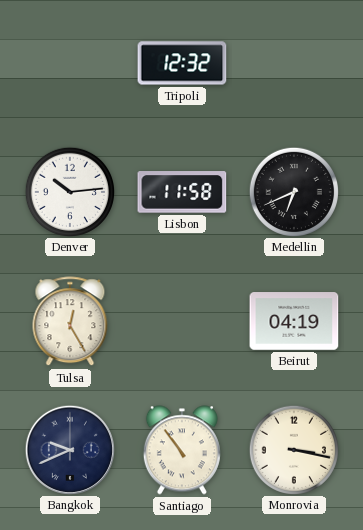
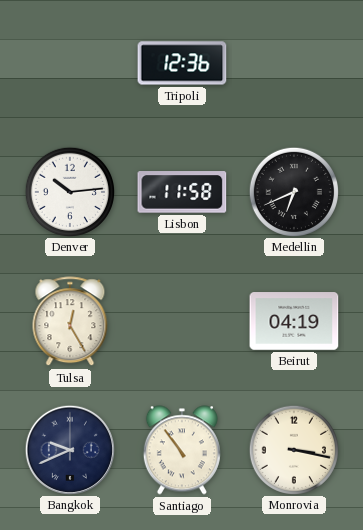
Tripoli: 12:32 -> 12:36 (182, 63)
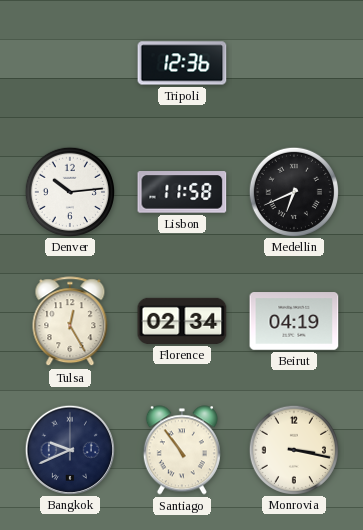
Florence: none -> 02:34 (182, 321)
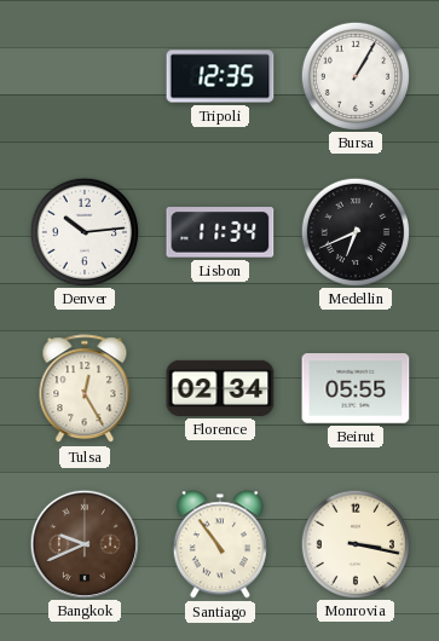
Tripoli: 12:36 -> 12:35 (220, 76)
Bursa: none -> 1:05 (354, 75)
Lisbon: 11:58 -> 11:34 (220, 232)
Beirut: 04:19 -> 05:55 (356, 388)
Bangkok dial: navy -> brown (83, 543)
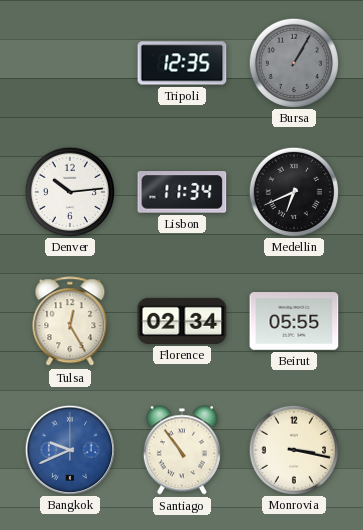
Bursa dial: white -> grey (293, 62)
Bangkok dial: brown -> blue (69, 449)
